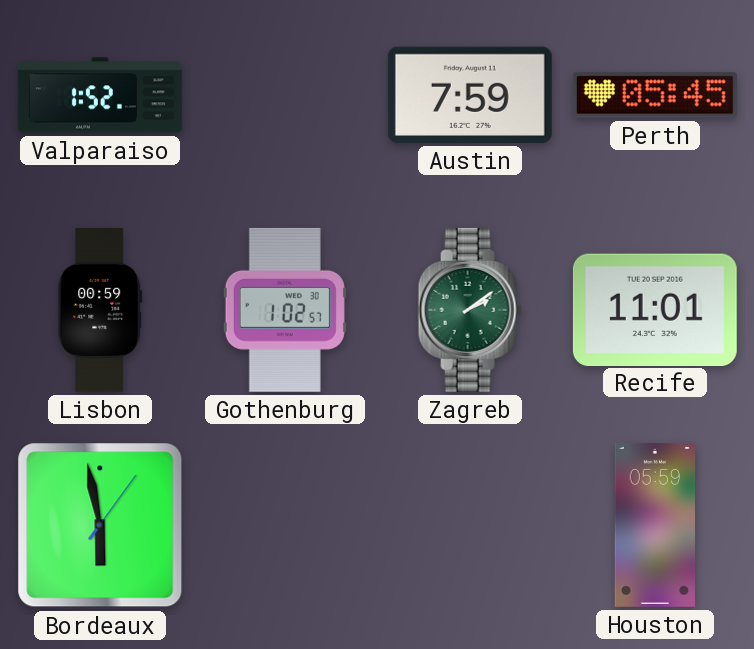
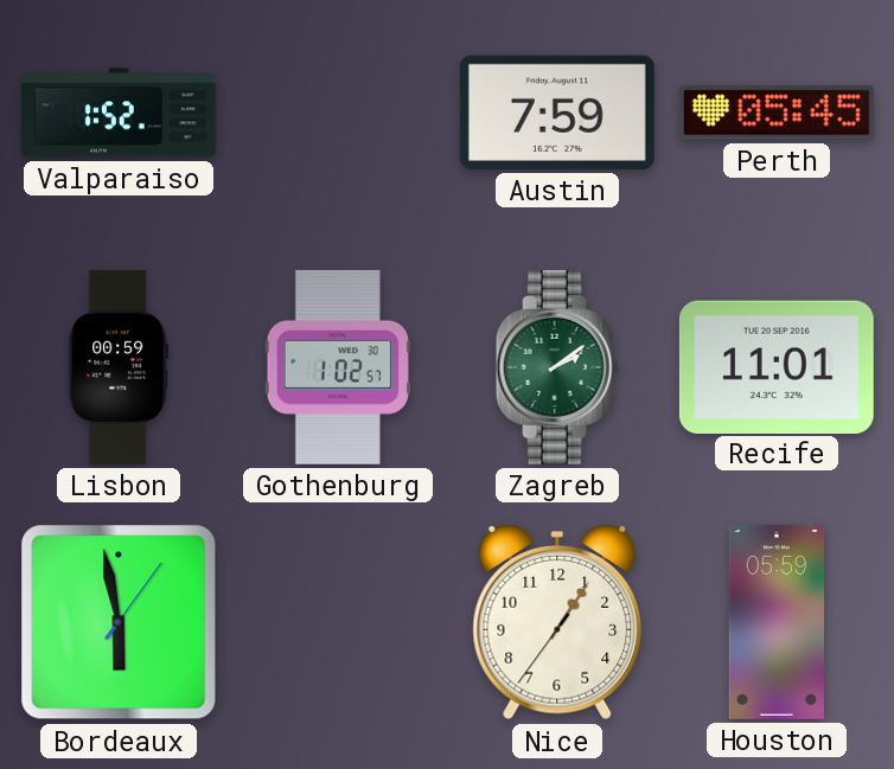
Nice: none -> 1:05 (557, 622)
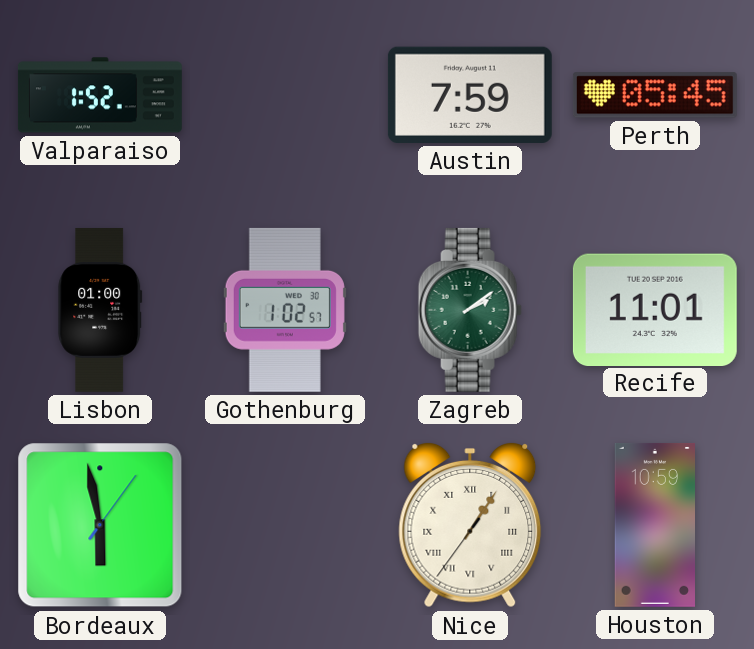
Lisbon: 00:59 -> 01:00 (100, 310)
Nice numerals: Arabic -> Roman (470, 525)
Houston: 05:59 -> 10:59 (655, 525)
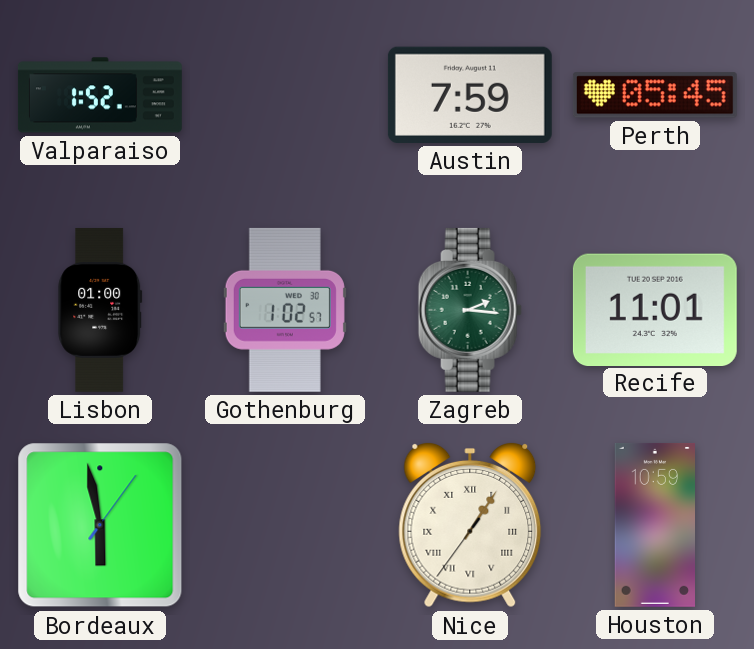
Zagreb: 2:09 -> 2:16 (470, 310)
